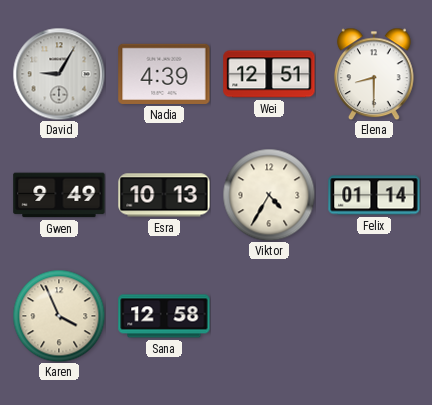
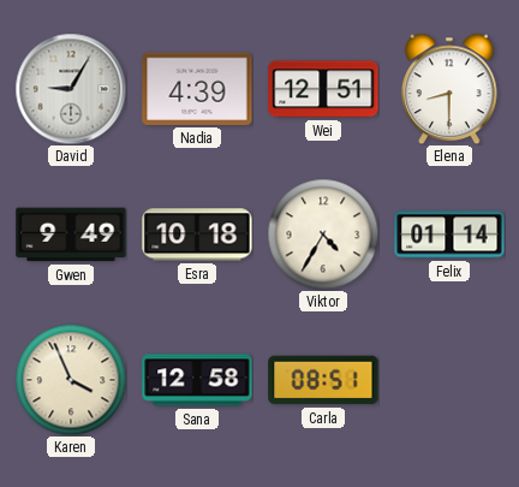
Esra: 10:13 -> 10:18 (197, 234)
Carla: none -> 08:51 (323, 380)
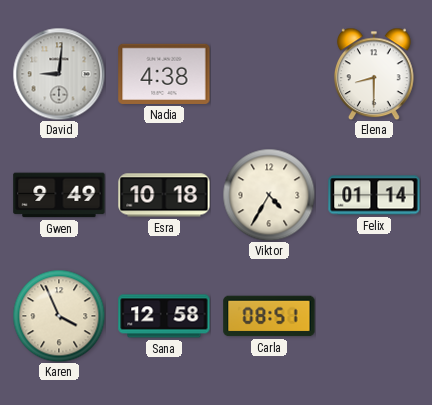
David: 9:05 -> 9:01 (59, 74)
Nadia: 4:39 -> 4:38 (164, 74)
Wei: 12:51 -> none (323, 89)
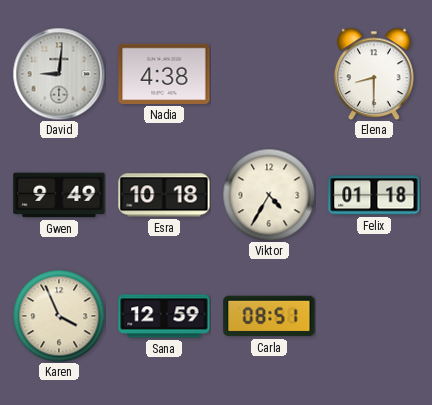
Felix: 01:14 -> 01:18 (374, 195)
Sana: 12:58 -> 12:59 (164, 316)
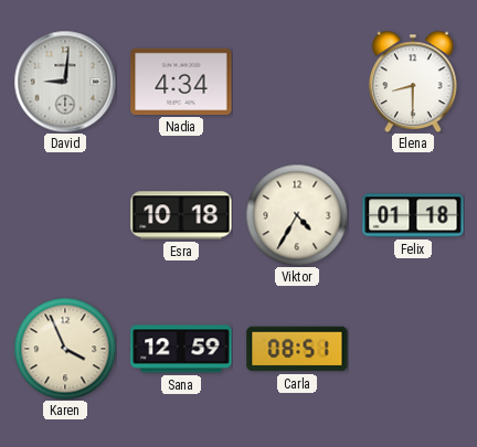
Nadia: 4:38 -> 4:34 (181, 82)
Gwen: 9:49 -> none (59, 195)
